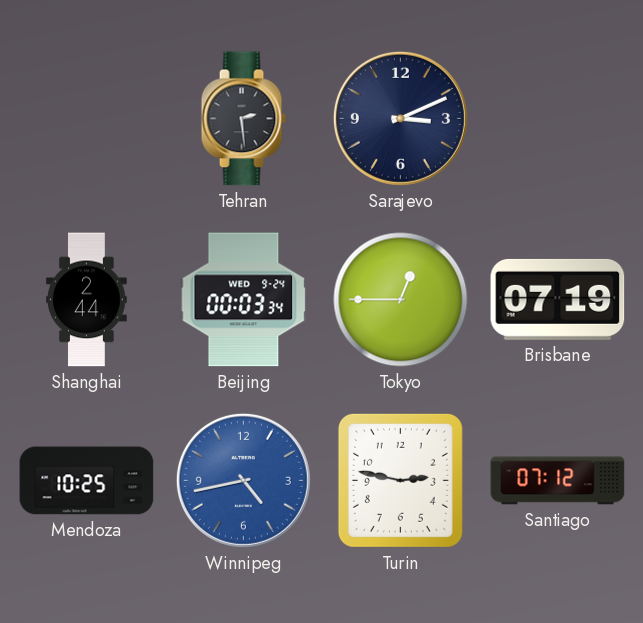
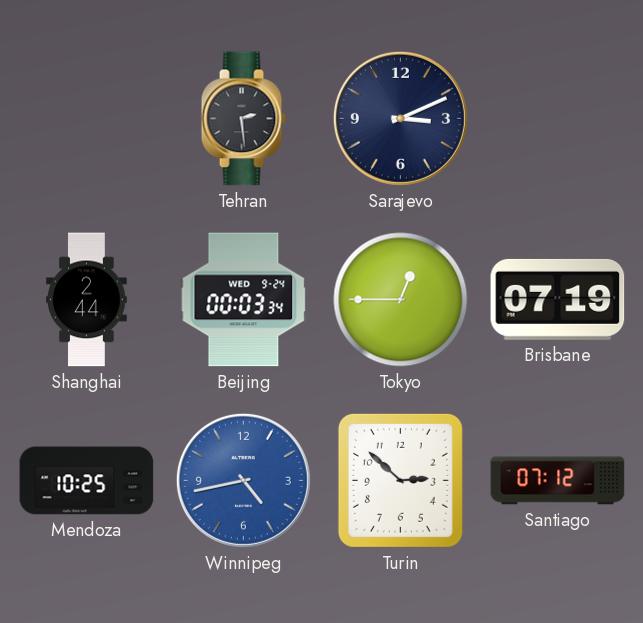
Turin: 2:47 -> 2:52 (400, 480)
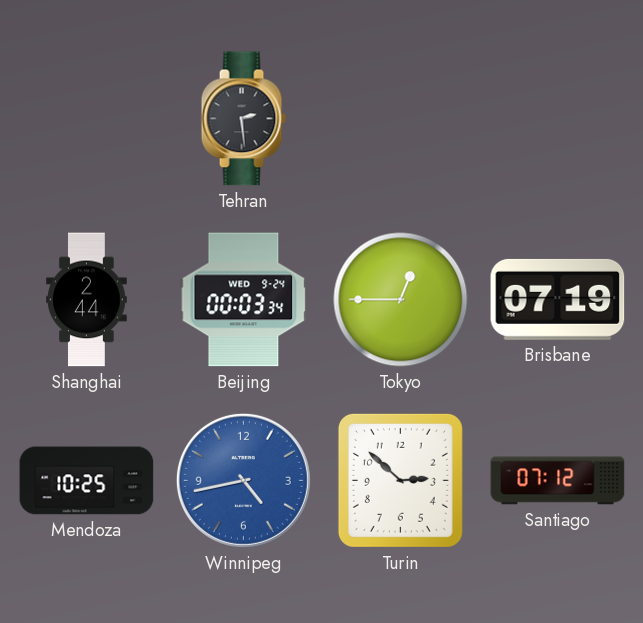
Sarajevo: 3:11 -> none (400, 118)
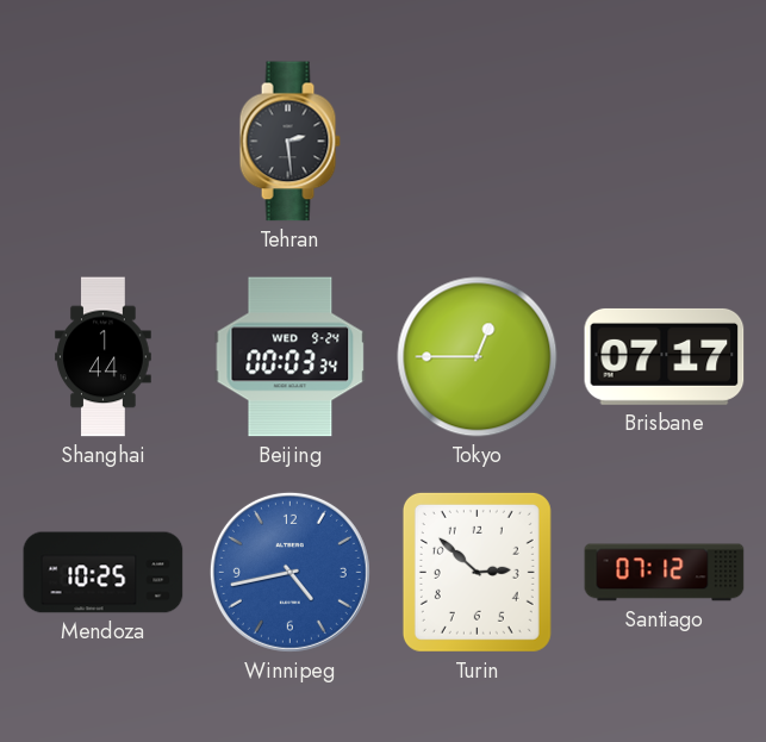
Shanghai: 2:44 -> 1:44 (104, 357)
Brisbane: 07:19 -> 07:17 (665, 356)
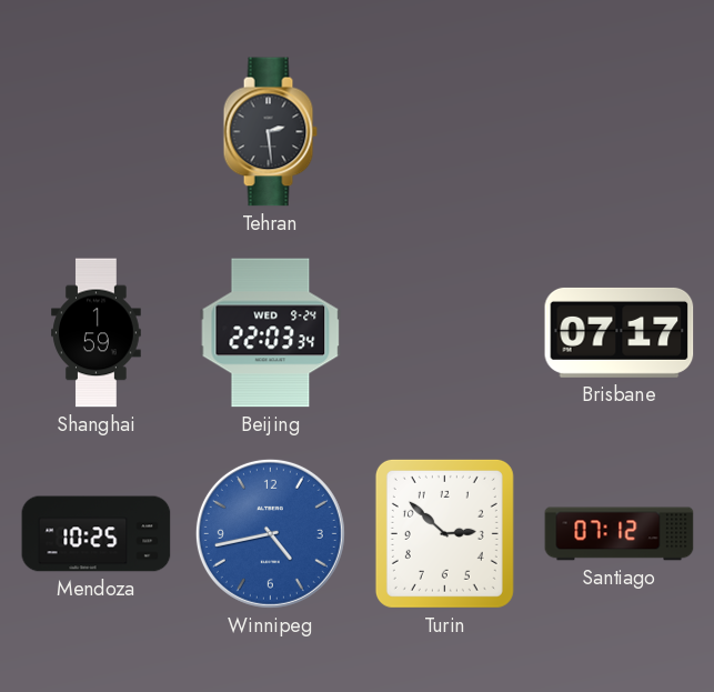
Shanghai: 1:44 -> 1:59 (97, 333)
Beijing: 00:03 -> 22:03 (271, 333)
Tokyo: 12:45 -> none (478, 357)
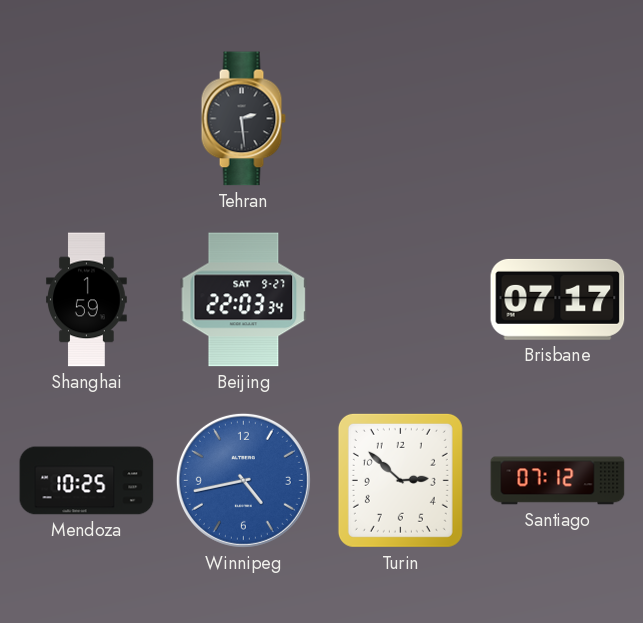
Beijing date: WED 9-24 -> SAT 9-27 (244, 300)
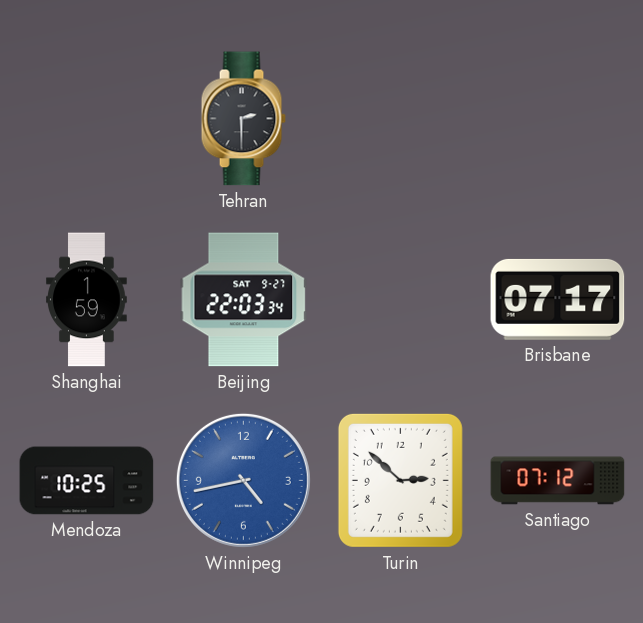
Tehran: 2:29 -> 2:30 (243, 119)
